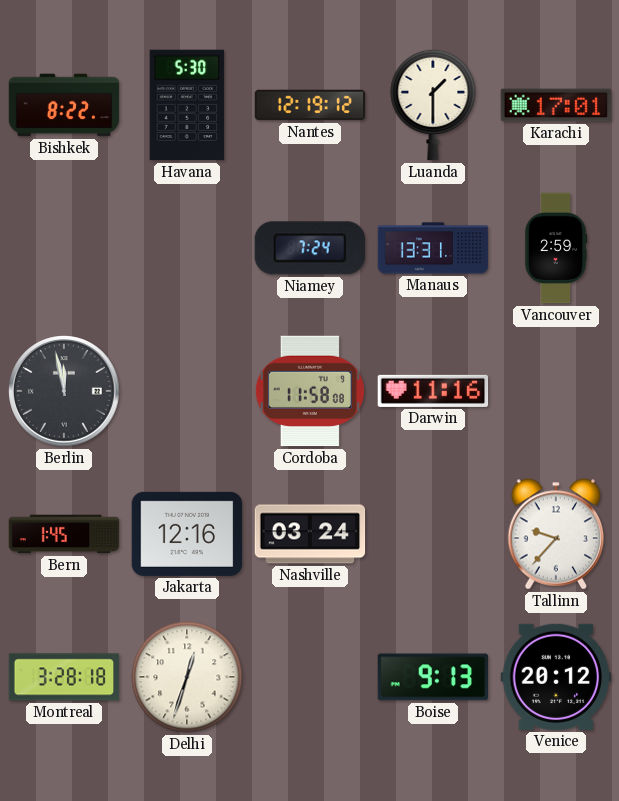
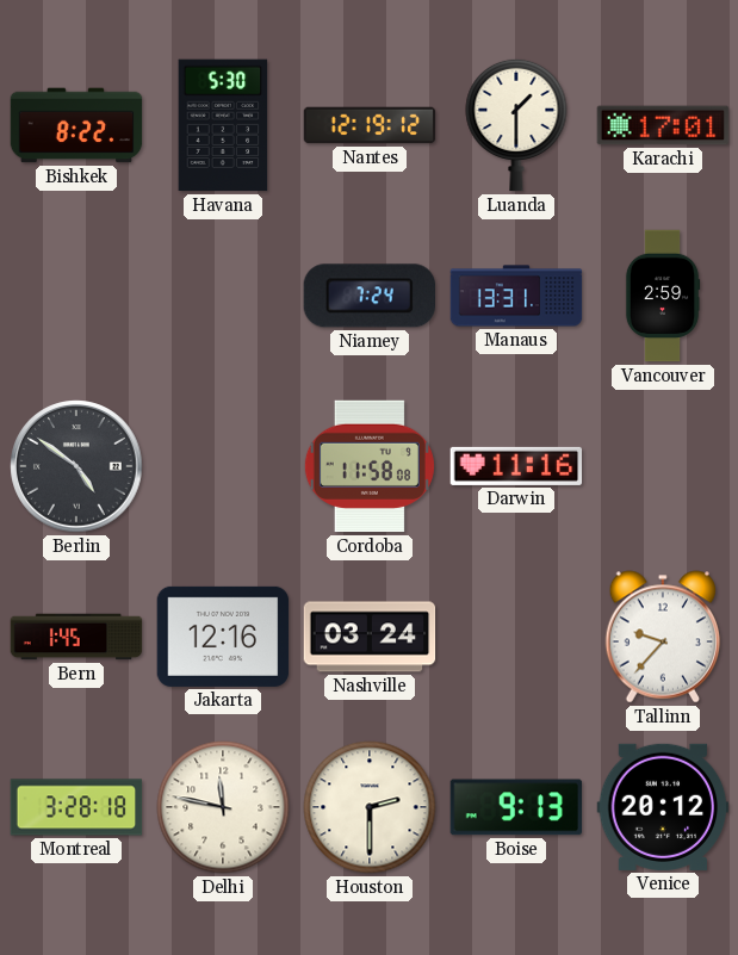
Berlin: 11:58 -> 4:51 (76, 466)
Delhi: 12:33 -> 11:47 (223, 807)
Houston: none -> 2:30 (370, 807)
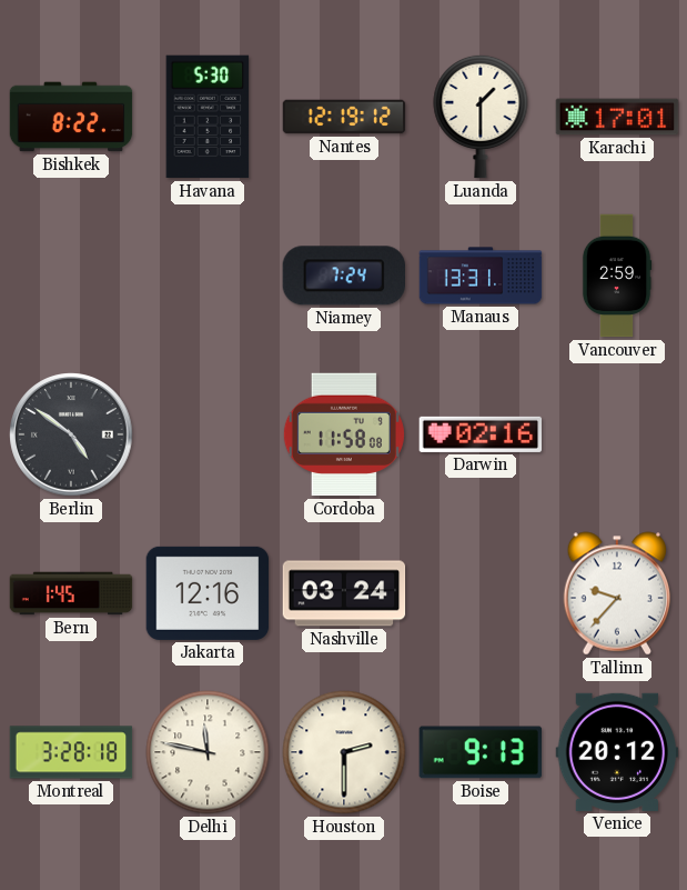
Darwin: 11:16 -> 02:16 (481, 434)
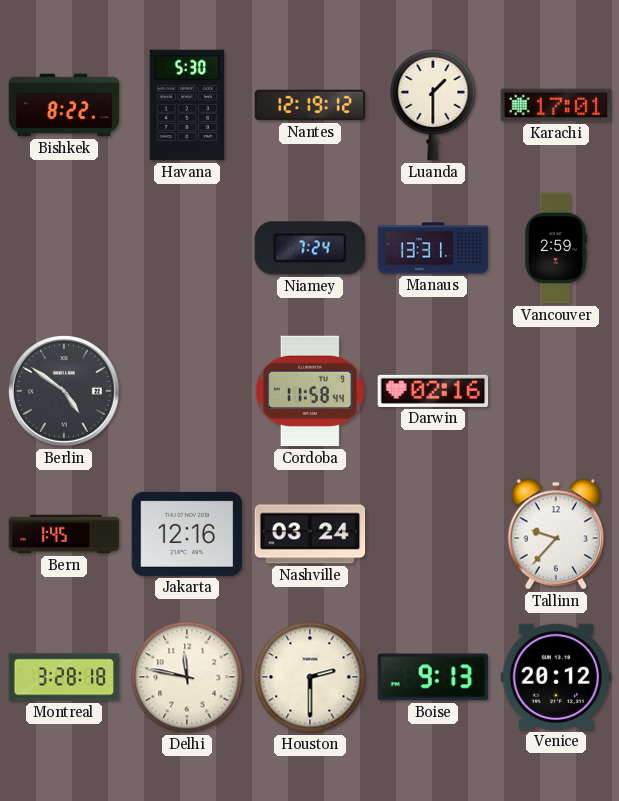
Cordoba: 11:58:08 -> 11:58:44 (310, 391)
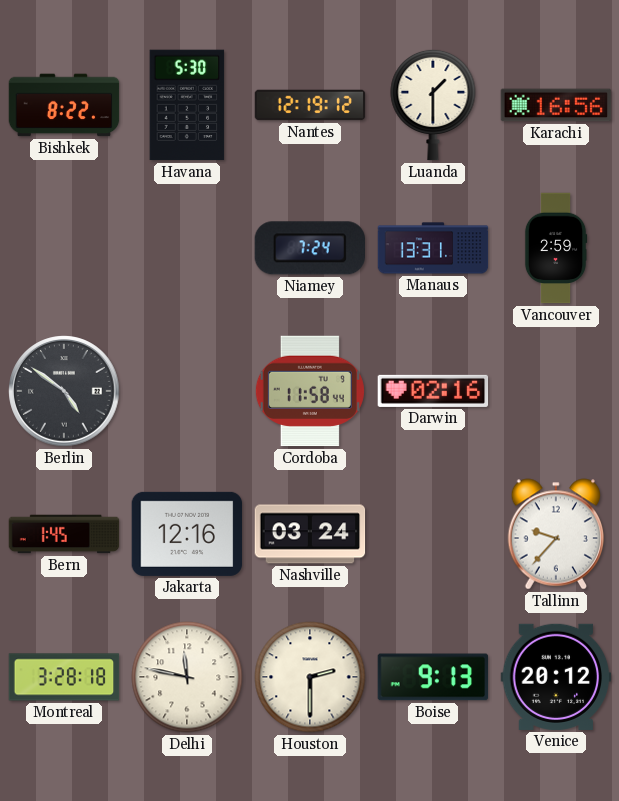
Karachi: 17:01 -> 16:56 (556, 105)
